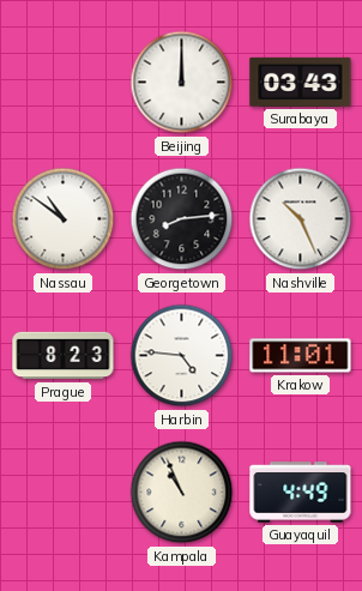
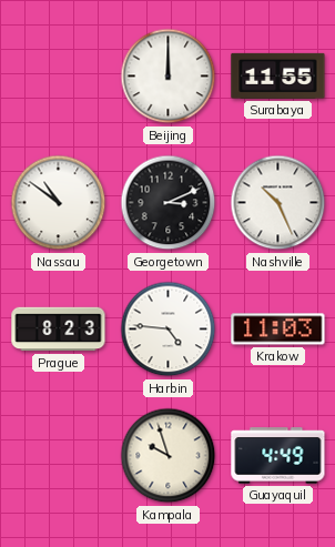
Surabaya: 03:43 -> 11:55 (278, 75)
Georgetown: 8:14 -> 3:11 (169, 203)
Krakow: 11:01 -> 11:03 (278, 330)
Kampala: 10:56 -> 9:57 (169, 456)
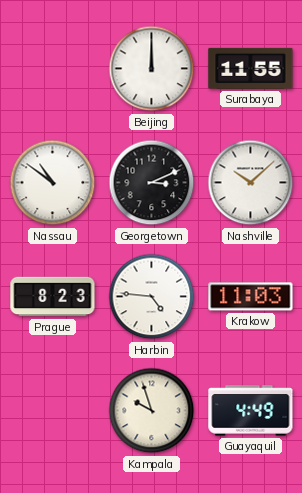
Nashville: 10:26 -> 10:08 (251, 183)
